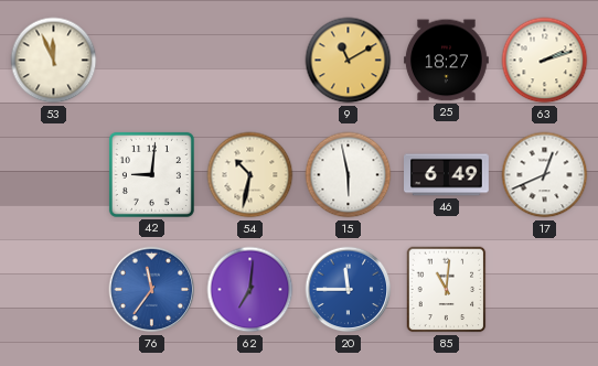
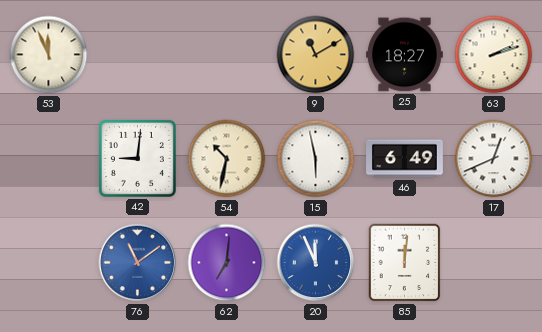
76: 11:36 -> 11:09 (138, 263)
20: 11:45 -> 11:56 (316, 263)
85: 11:01 -> 12:01 (405, 263)
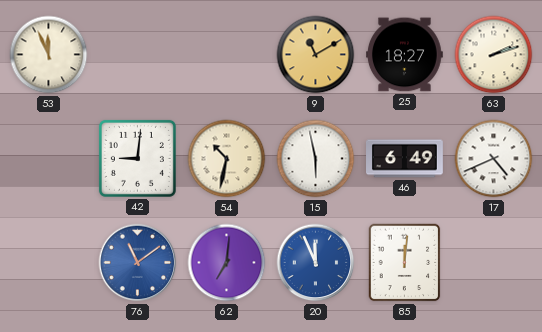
17: 12:41 -> 4:41 (494, 159)
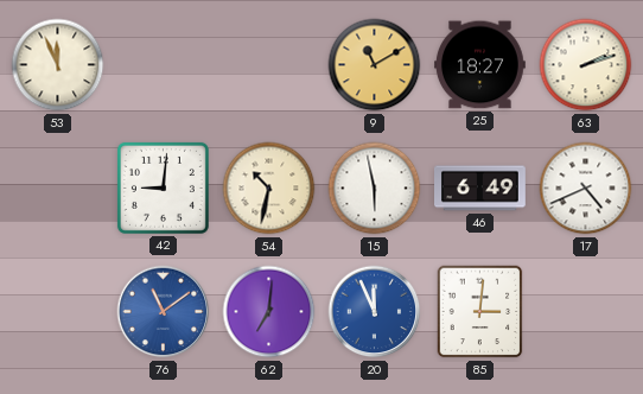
85: 12:01 -> 3:01 (480, 312)
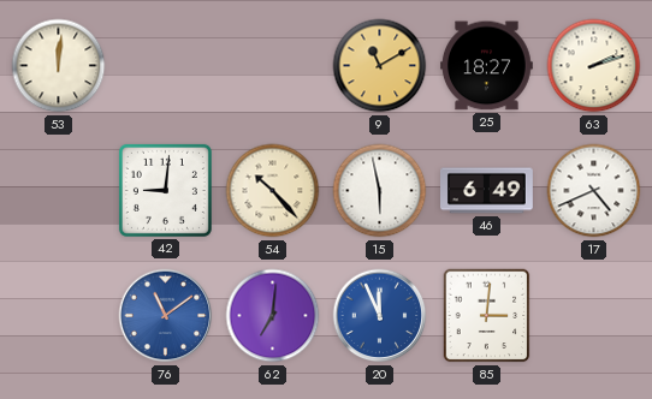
53: 11:56 -> 12:01 (59, 66)
54: 10:32 -> 10:23 (273, 191)
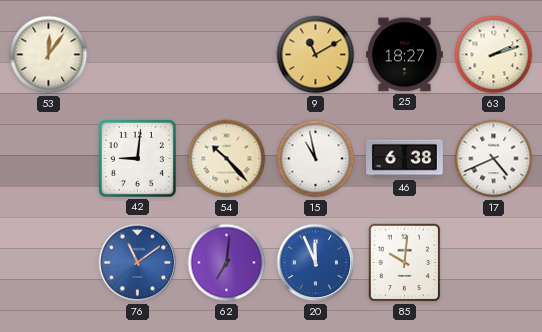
53: 12:01 -> 12:06 (49, 55)
15: 5:58 -> 10:58 (316, 159)
46: 6:49 -> 6:38 (405, 159)
85: 3:01 -> 10:01 (405, 263)
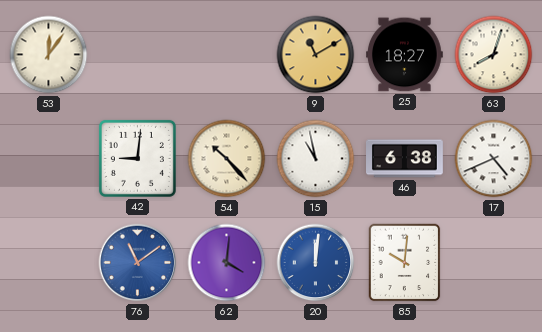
63: 2:12 -> 8:03 (494, 55)
62: 7:01 -> 4:01 (227, 263)
20: 11:56 -> 12:01 (316, 263)
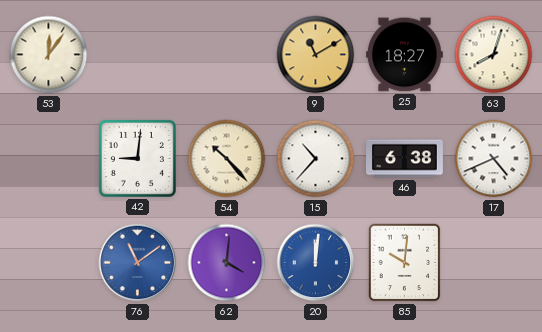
15: 10:58 -> 10:37 (316, 159)
